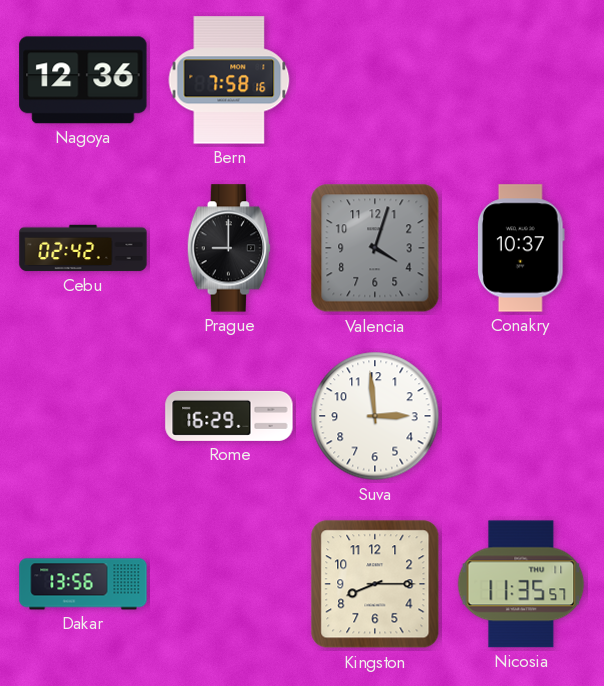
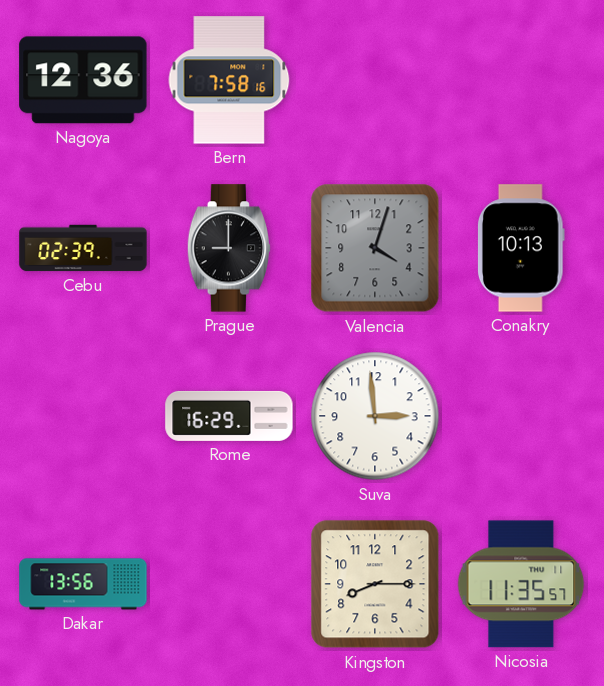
Cebu: 02:42 -> 02:39 (83, 248)
Conakry: 10:37 -> 10:13 (521, 248)
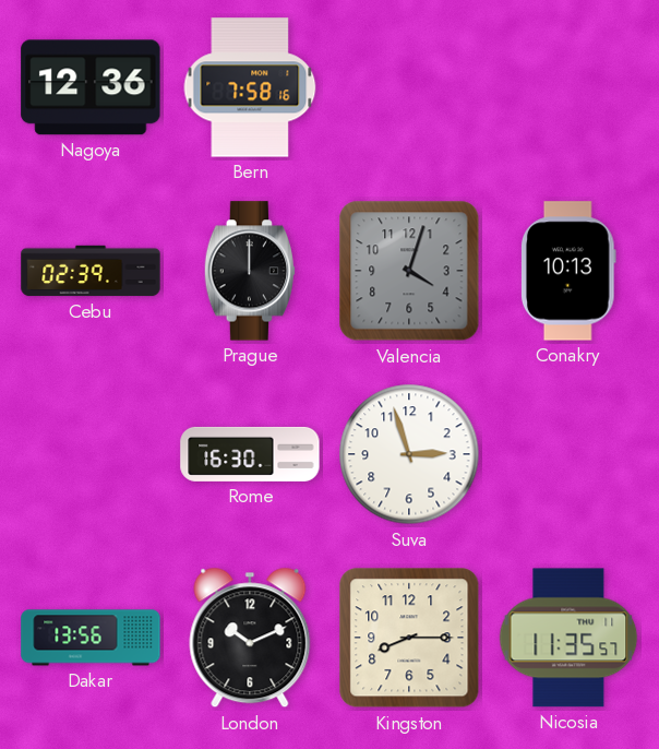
Prague: 9:00 -> 12:00 (250, 271)
Rome: 16:29 -> 16:30 (250, 454)
Suva: 2:59 -> 2:57 (409, 454)
London: none -> 10:11 (250, 638)
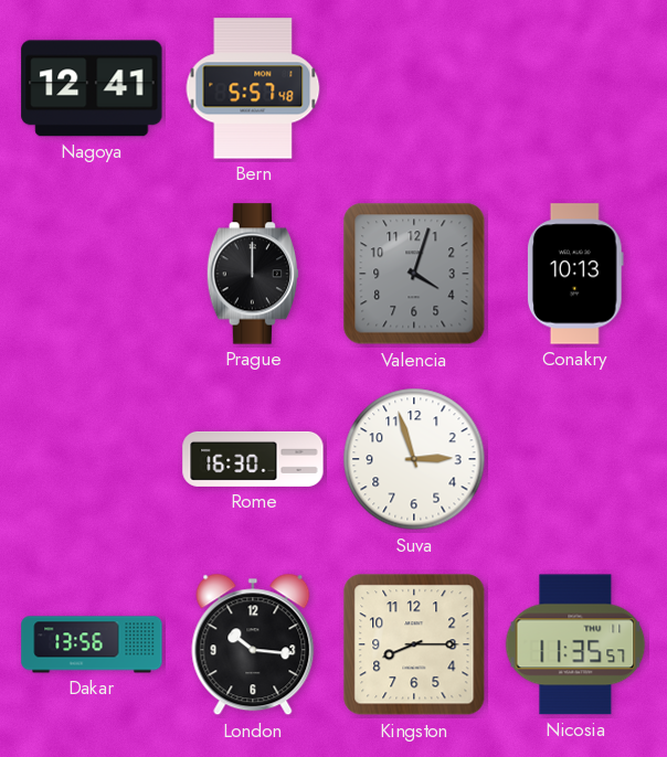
Nagoya: 12:36 -> 12:41 (92, 88)
Bern: 7:58 -> 5:57 (253, 88)
Cebu: 02:39 -> none (91, 271)
London: 10:11 -> 10:16 (253, 644)
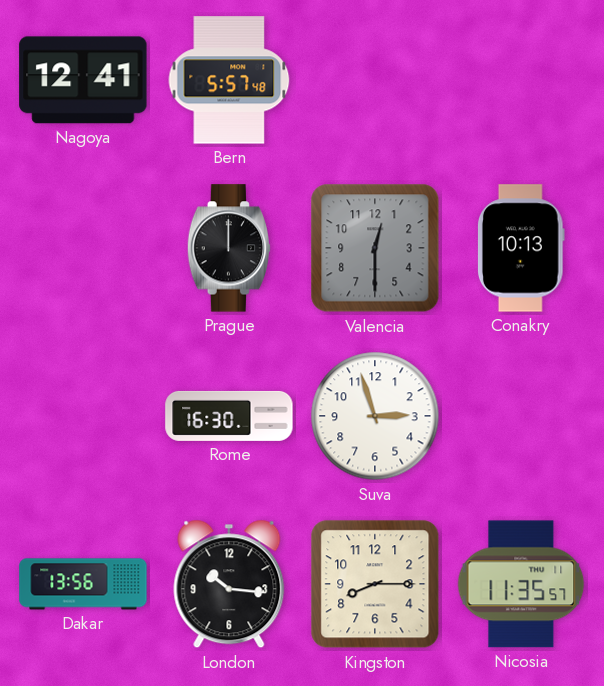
Valencia: 4:03 -> 12:30 (375, 248)
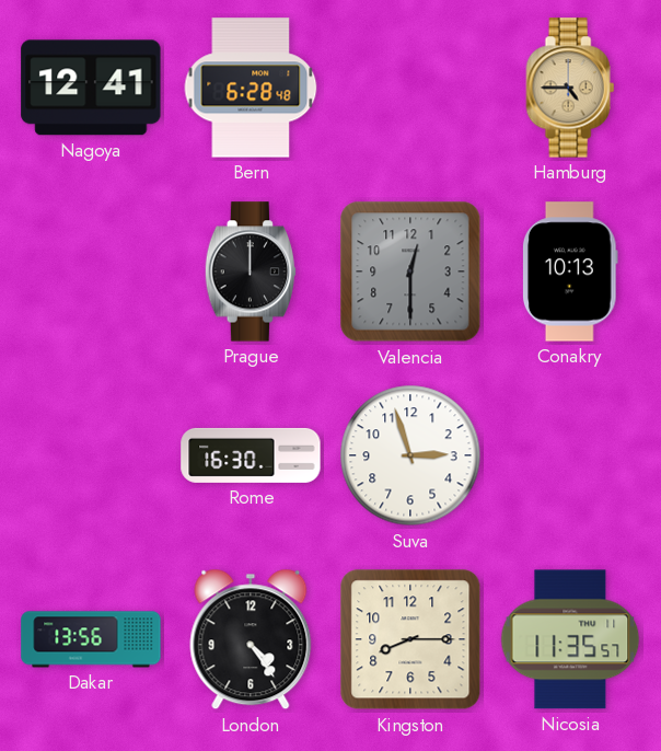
Bern: 5:57 -> 6:28 (251, 88)
Hamburg: none -> 4:45 (570, 88)
London: 10:16 -> 4:24 (251, 639)
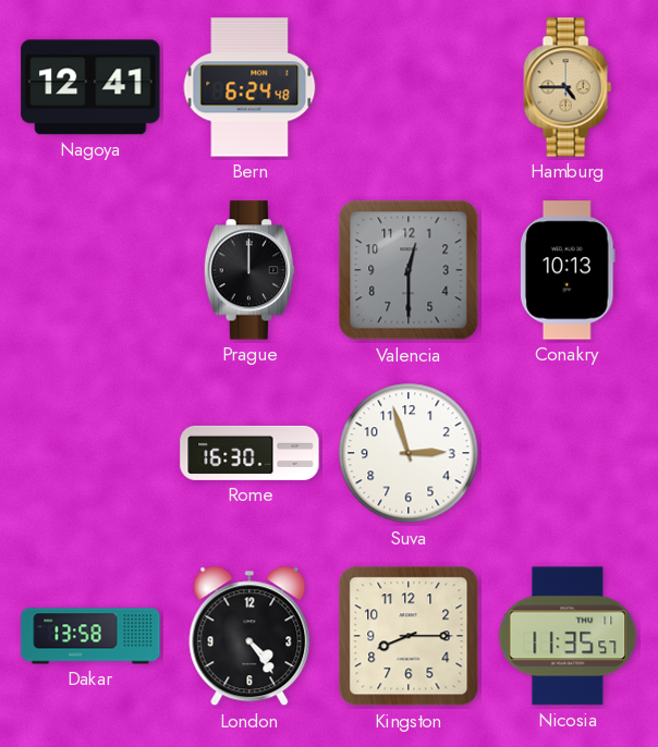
Bern: 6:28 -> 6:24 (249, 87)
Dakar: 13:56 -> 13:58 (90, 636)
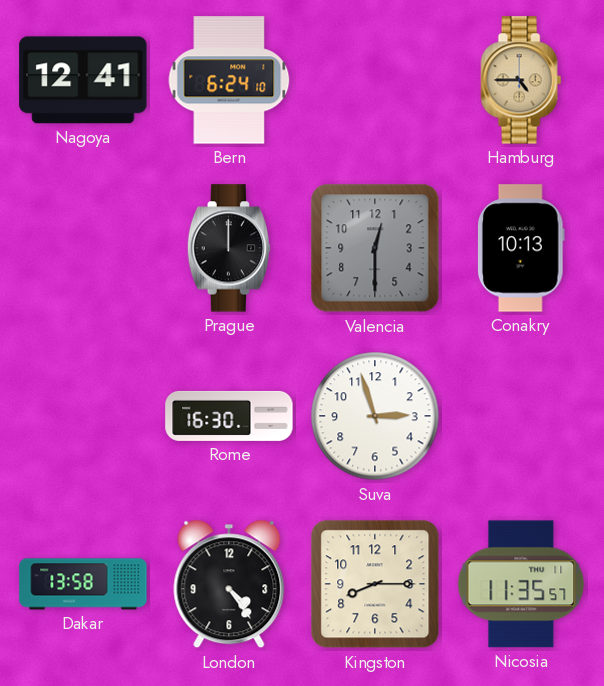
Bern: 6:24:48 -> 6:24:10 (229, 80)
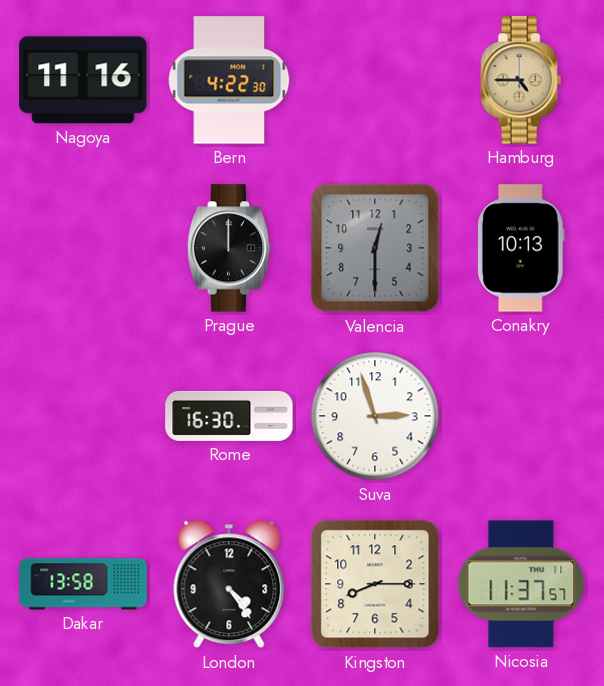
Nagoya: 12:41 -> 11:16 (83, 80)
Bern: 6:24 -> 4:22 (229, 80)
Nicosia: 11:35 -> 11:37 (521, 584)
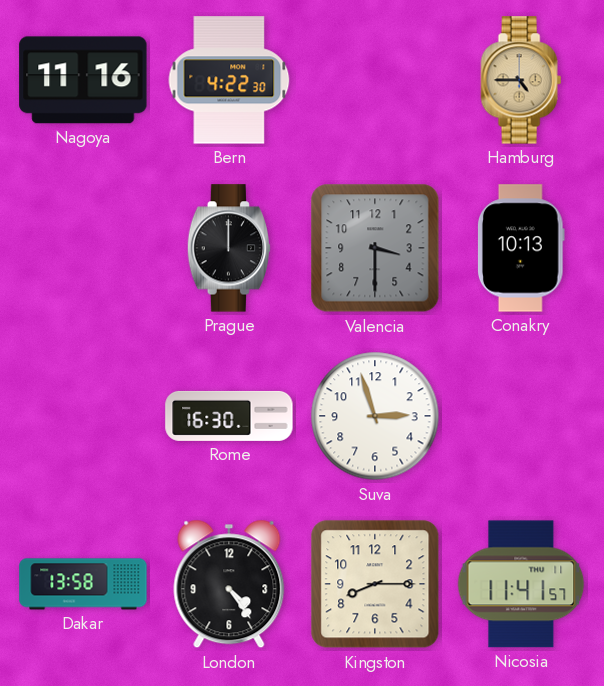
Valencia: 12:30 -> 3:30 (375, 248)
Nicosia: 11:37 -> 11:41 (521, 584)
